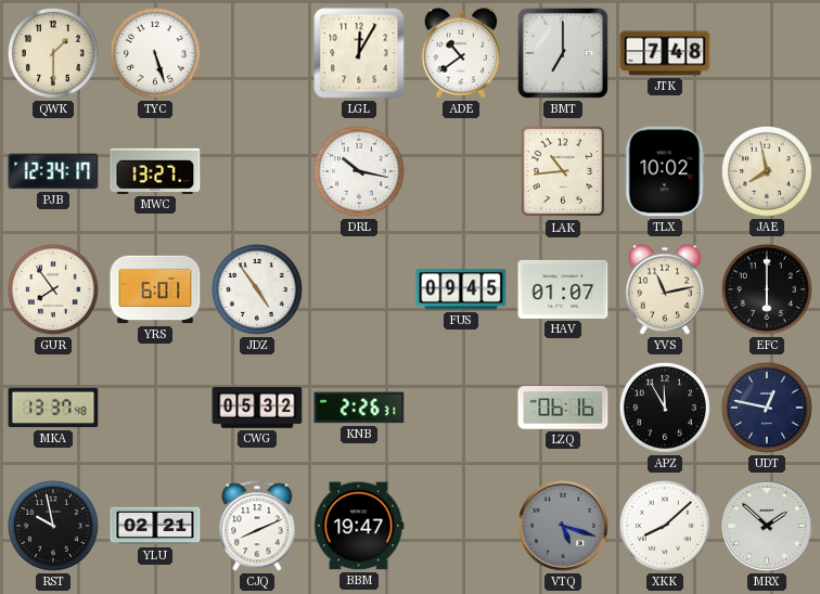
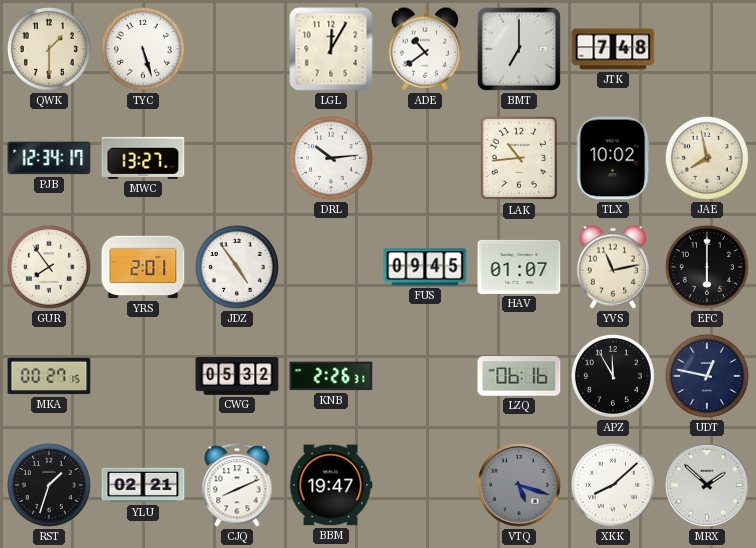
DRL: 10:17 -> 10:14 (331, 158)
YRS: 6:01 -> 2:01 (143, 267)
MKA: 13:37 -> 00:27 (49, 376)
RST: 9:58 -> 1:33 (49, 485)
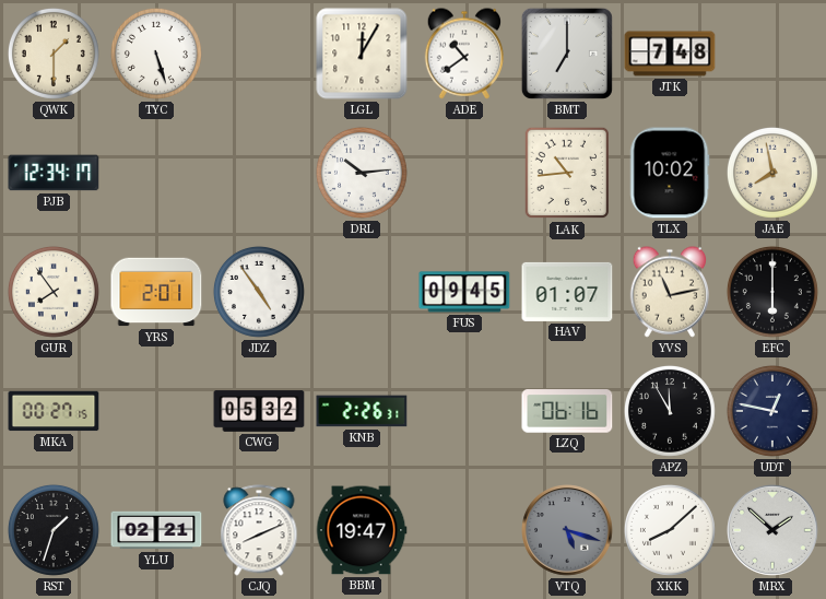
MWC: 13:27 -> none (143, 158)
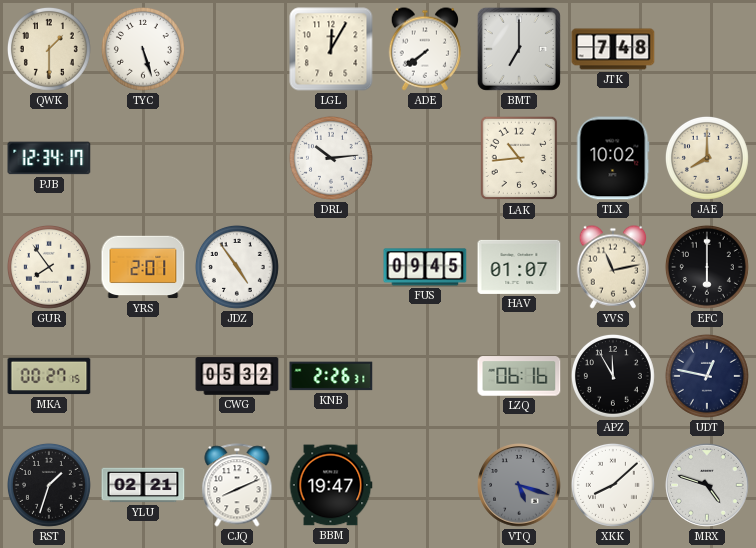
ADE: 10:39 -> 7:39 (424, 49)
JAE: 7:58 -> 8:00 (707, 158)
MRX: 1:52 -> 4:48 (707, 485)
